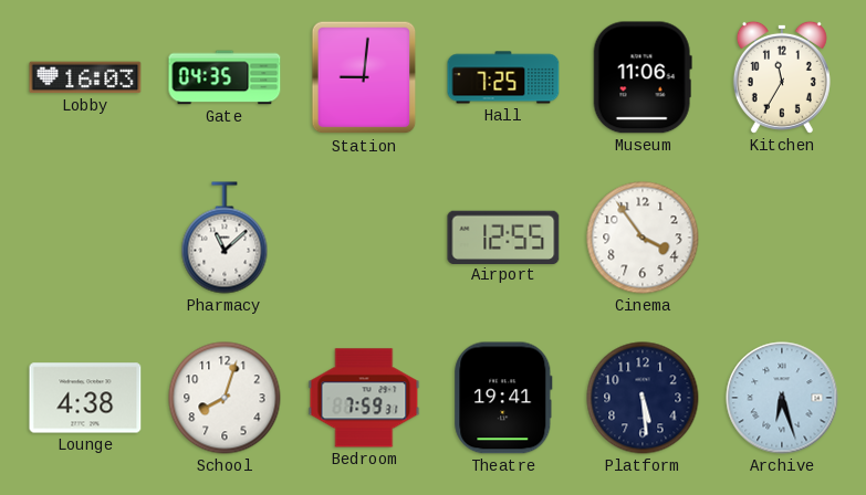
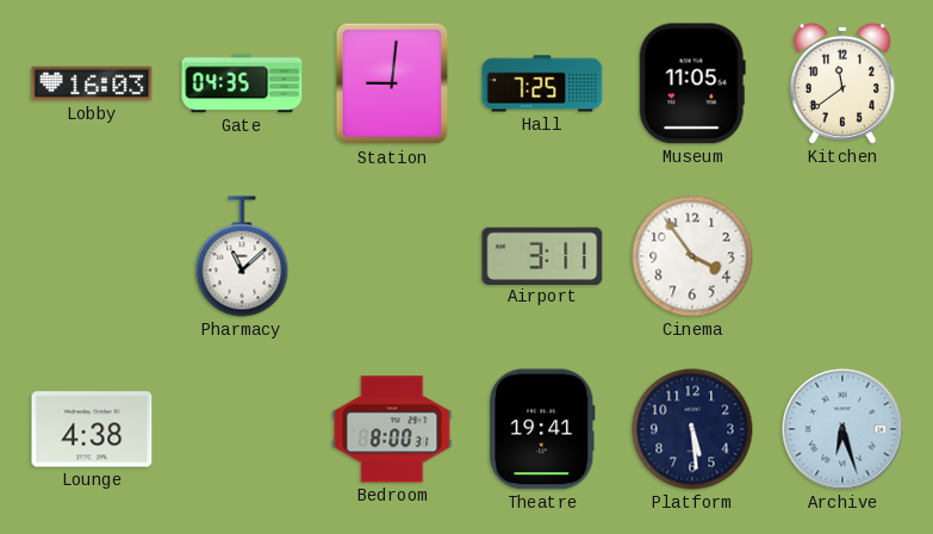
Museum: 11:06 -> 11:05 (692, 83)
Kitchen: 11:35 -> 11:39 (842, 83)
Airport: 12:55 -> 3:11 (542, 255)
School: 8:03 -> none (225, 398)
Bedroom: 7:59 -> 8:00 (392, 429)
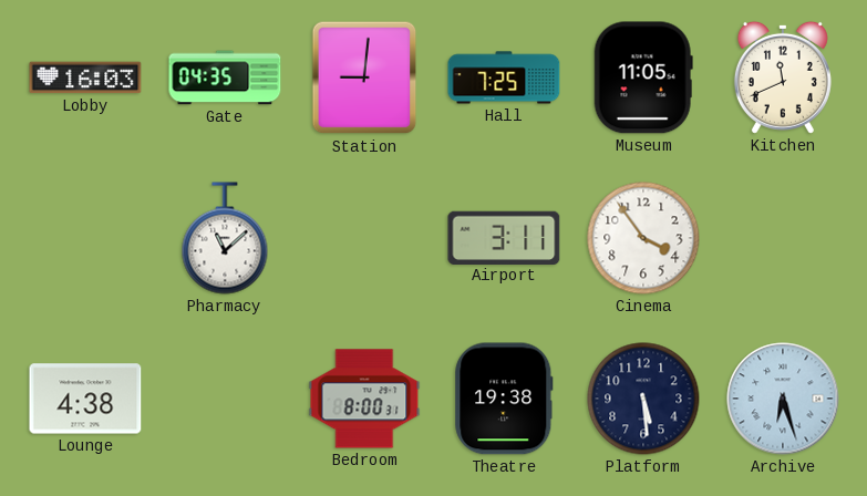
Kitchen: 11:39 -> 11:41 (783, 77)
Theatre: 19:41 -> 19:38 (504, 399)
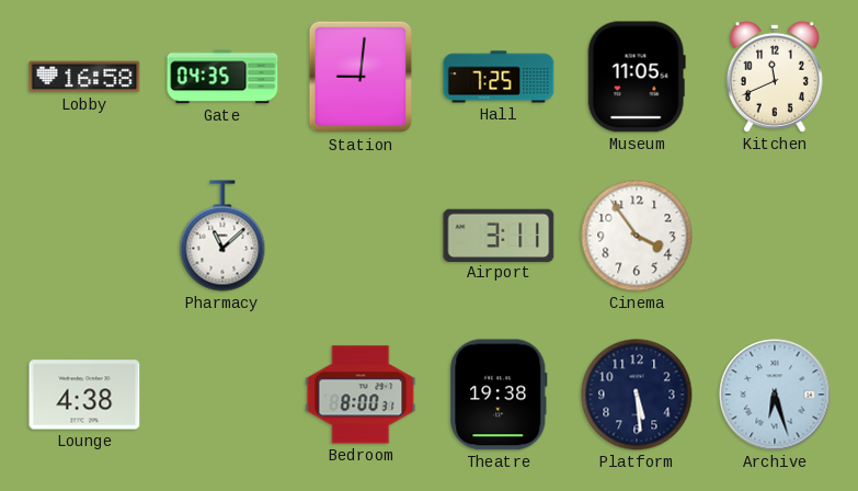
Lobby: 16:03 -> 16:58 (84, 77)
